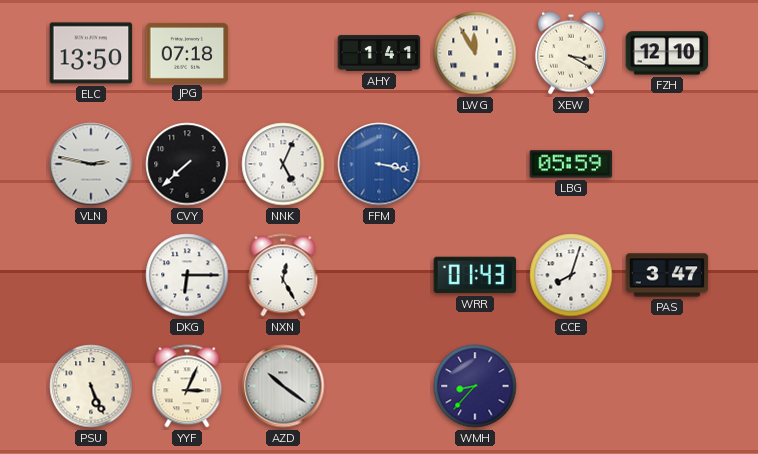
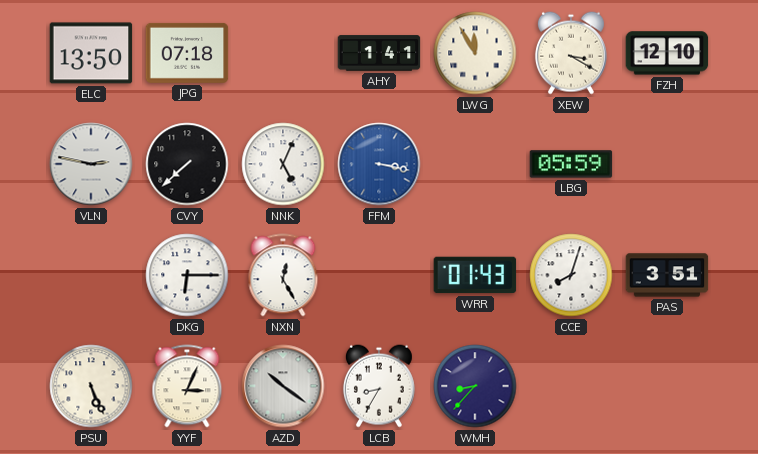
PAS: 3:47 -> 3:51 (667, 275)
LCB: none -> 8:35 (379, 386)
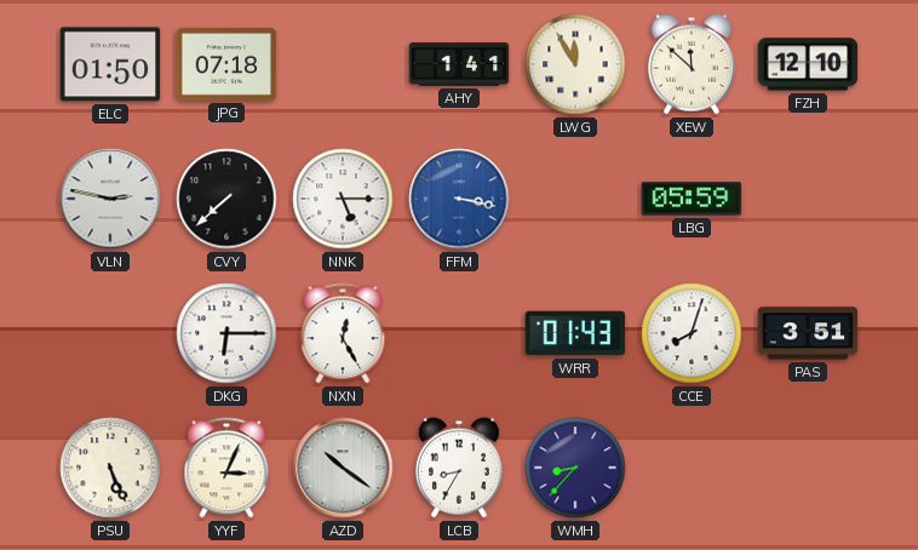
ELC: 13:50 -> 01:50 (110, 64)
XEW: 3:20 -> 11:52 (692, 64)
NNK: 5:04 -> 5:15 (343, 199)
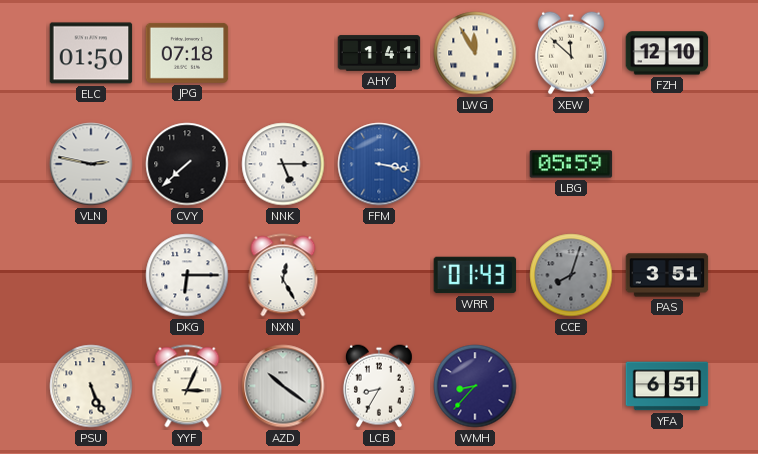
CCE dial: white -> grey (571, 275)
YFA: none -> 6:51 (667, 386)
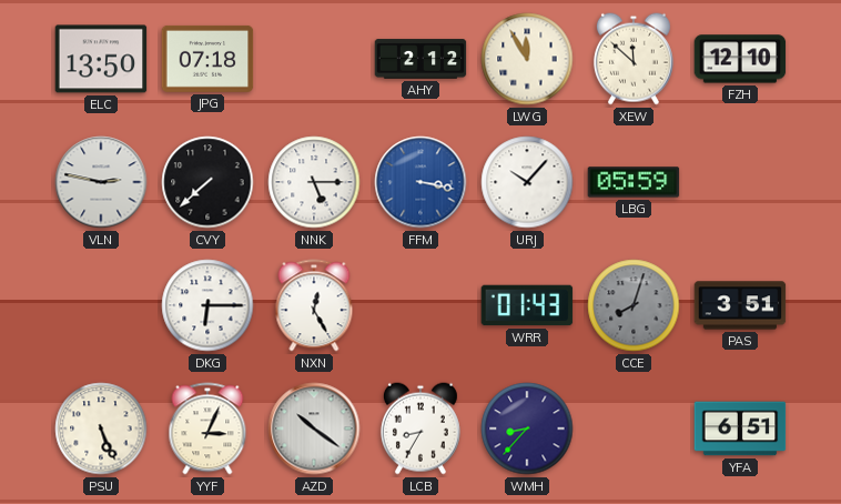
ELC: 01:50 -> 13:50 (101, 59)
AHY: 1:41 -> 2:12 (420, 59)
URJ: none -> 10:07 (527, 182)
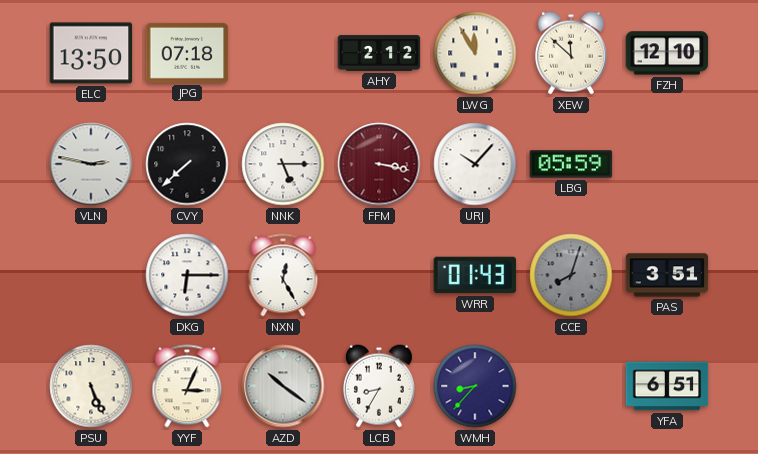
FFM dial: blue -> burgundy (379, 164)
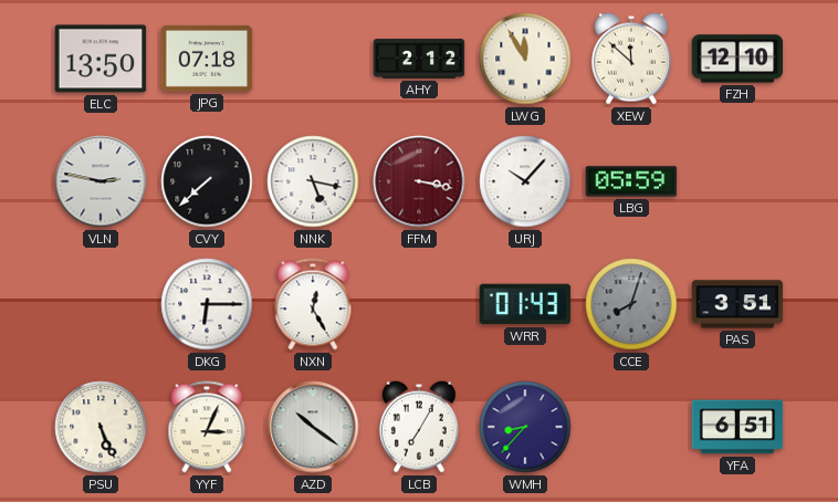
NNK: 5:15 -> 5:17 (313, 181)
LCB: 8:35 -> 7:05 (419, 427)
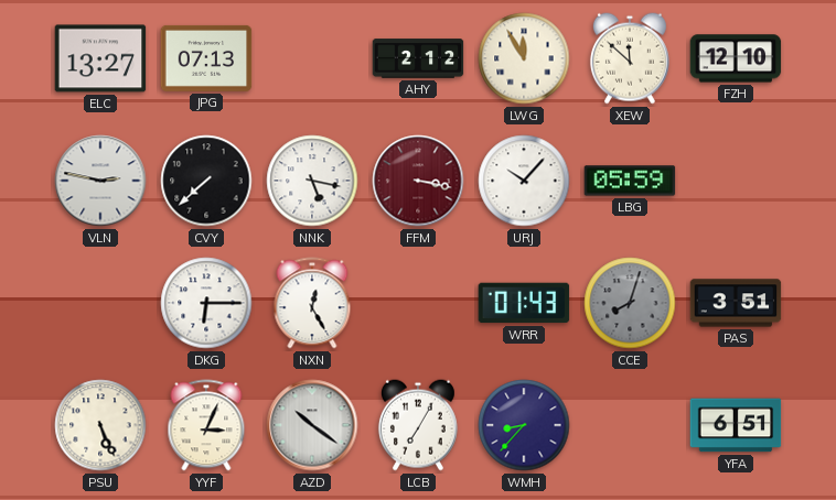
ELC: 13:50 -> 13:27 (100, 58)
JPG: 07:18 -> 07:13 (206, 58)
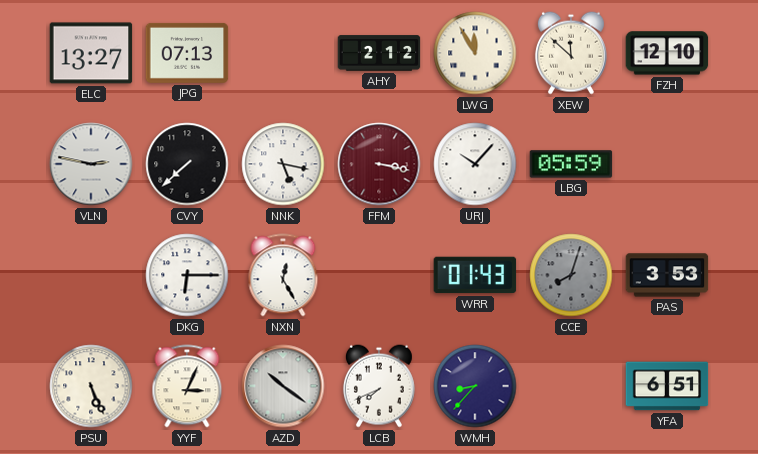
PAS: 3:51 -> 3:53 (667, 275)
LCB: 7:05 -> 7:41 (379, 386)
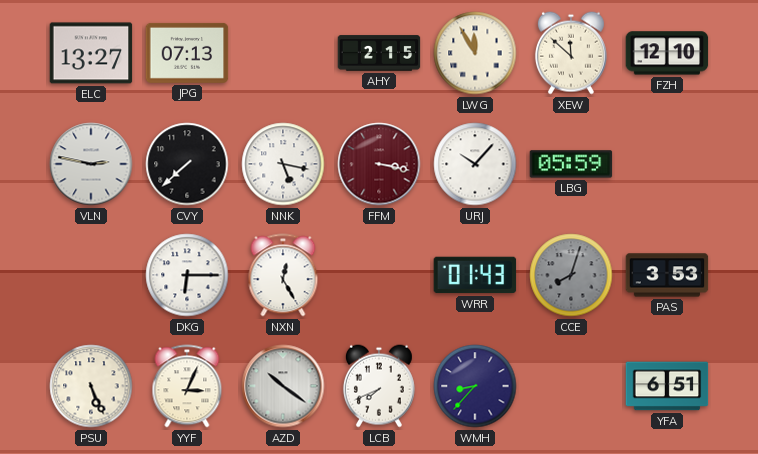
AHY: 2:12 -> 2:15 (379, 53)
